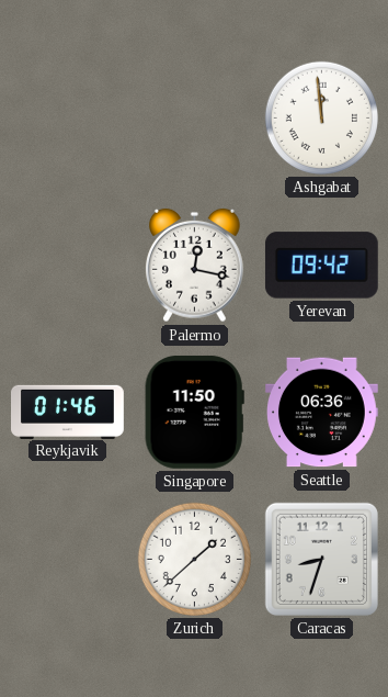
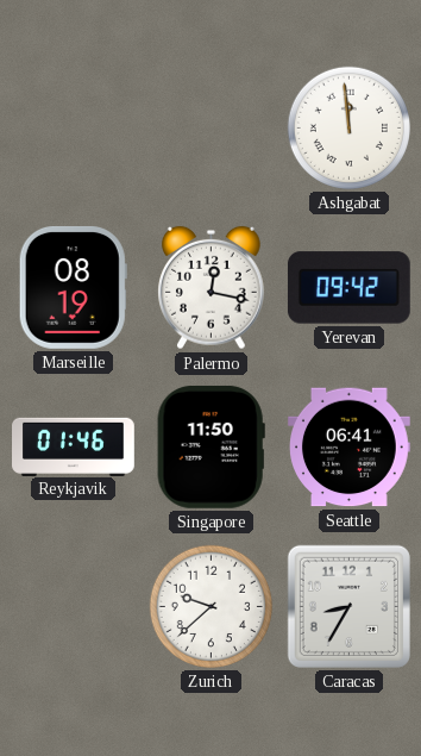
Marseille: none -> 08:19 (73, 288)
Seattle: 06:36 -> 06:41 (350, 448)
Zurich: 1:38 -> 9:38 (211, 606)
Caracas: 8:33 -> 8:35 (348, 606)
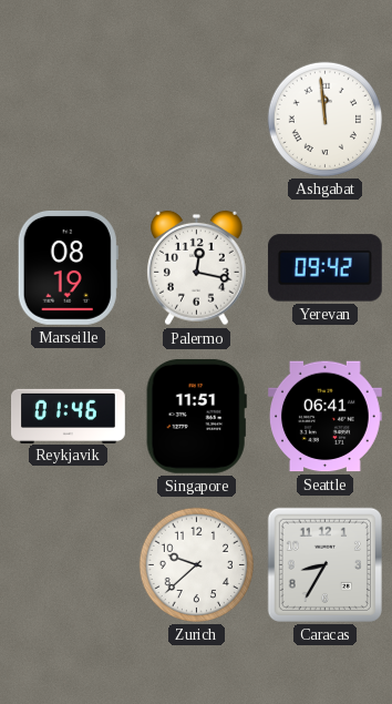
Singapore: 11:50 -> 11:51 (196, 416)
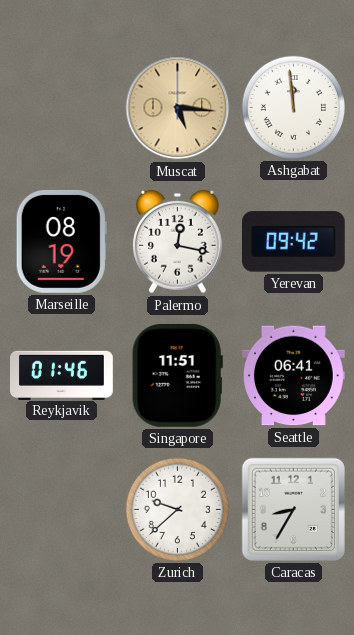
Muscat: none -> 5:16 (178, 108)
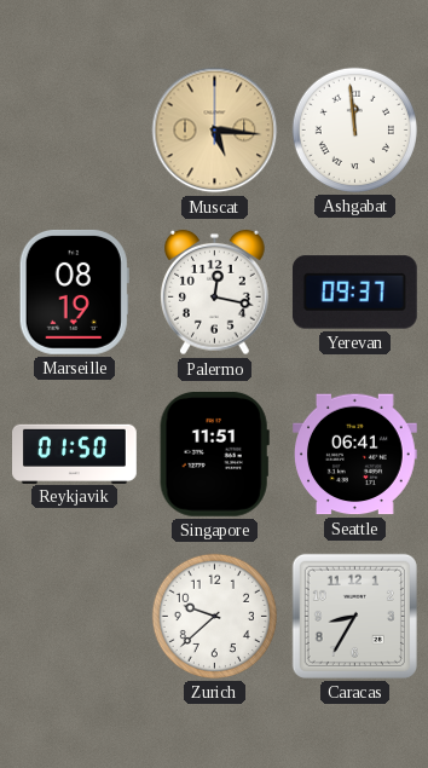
Yerevan: 09:42 -> 09:37 (354, 293)
Reykjavik: 01:46 -> 01:50 (75, 454)
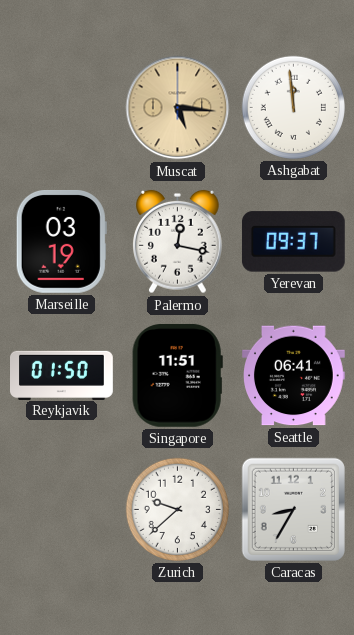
Marseille: 08:19 -> 03:19 (61, 242)
